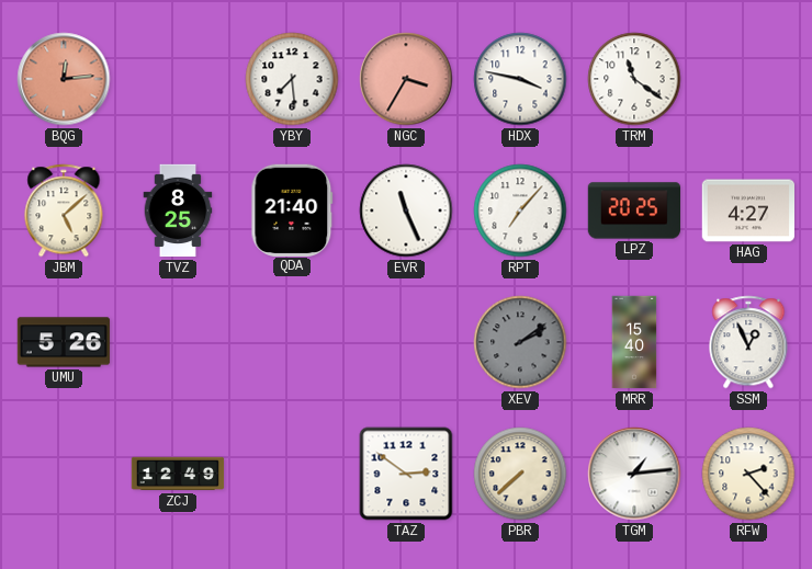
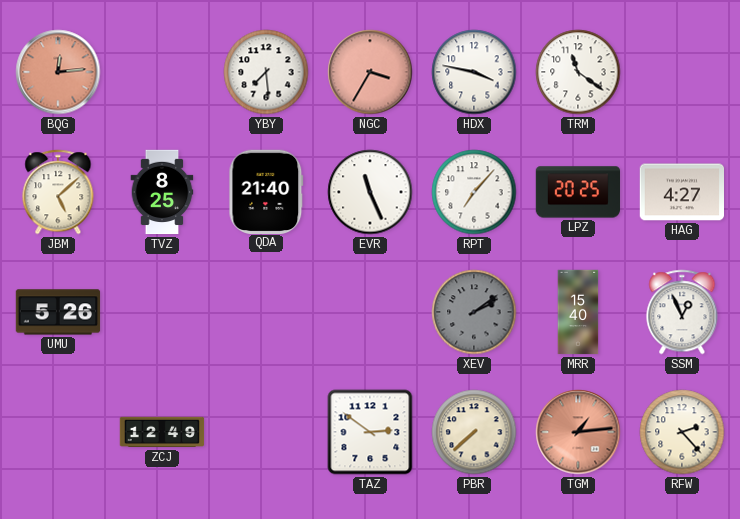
TGM dial: white -> salmon (578, 432)
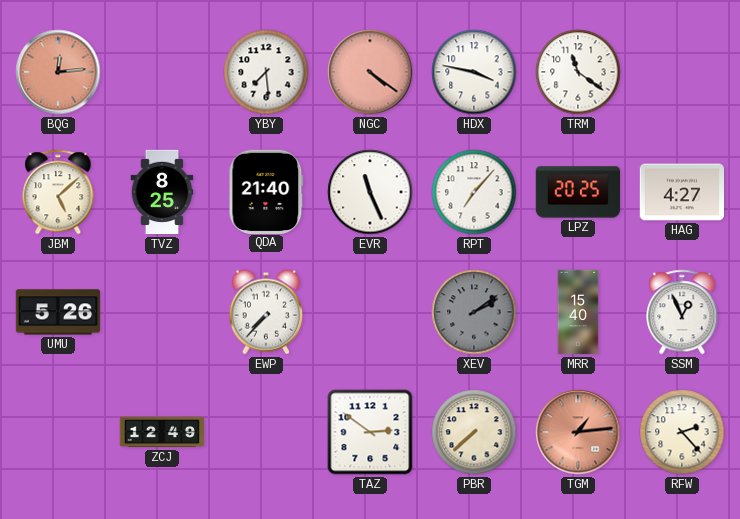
NGC: 3:35 -> 4:21 (370, 72)
EWP: none -> 7:37 (265, 312)
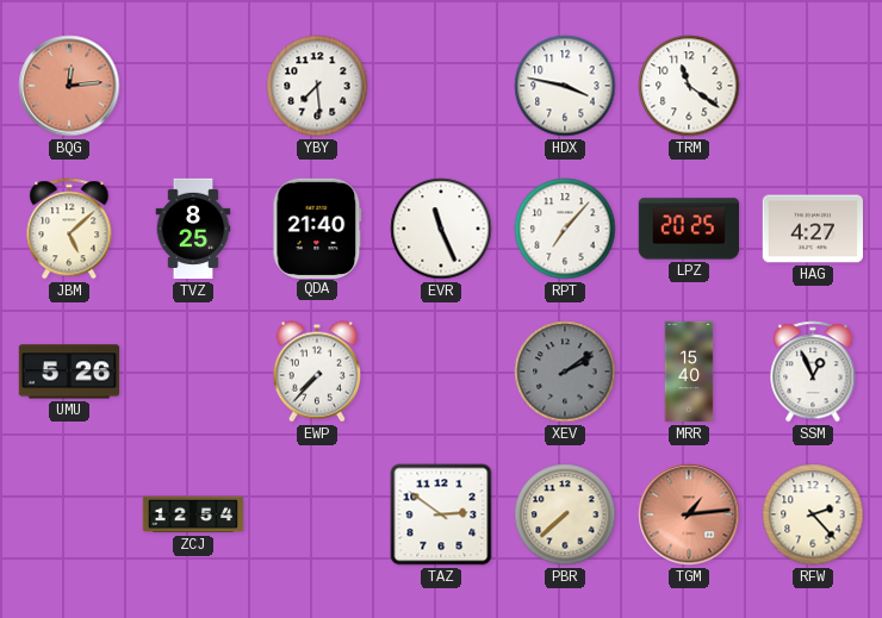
NGC: 4:21 -> none (370, 72)
ZCJ: 12:49 -> 12:54 (193, 514)
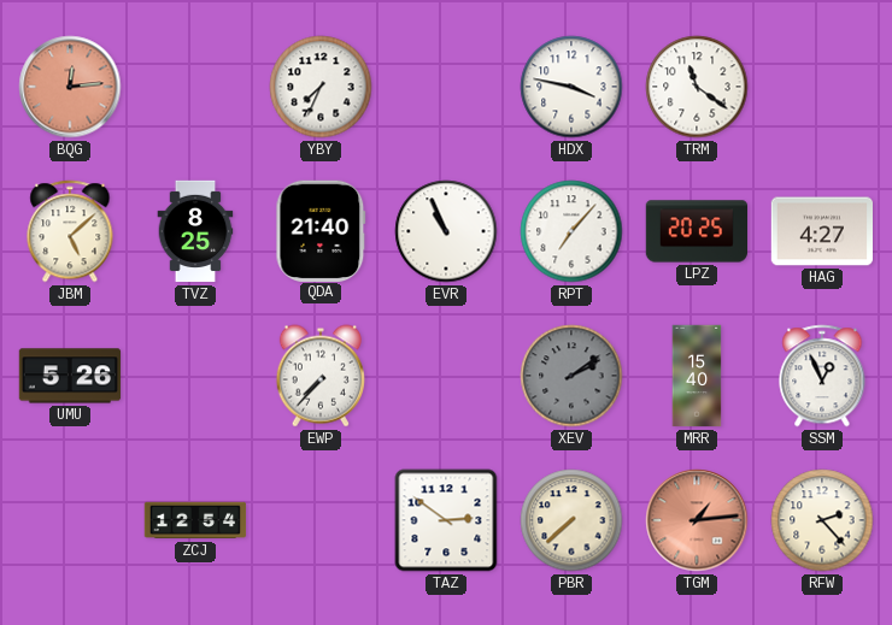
YBY: 7:29 -> 7:34 (321, 87)
EVR: 11:26 -> 10:56 (446, 231)
